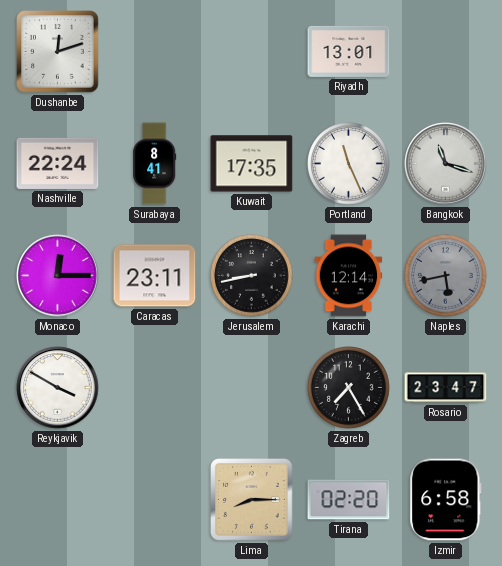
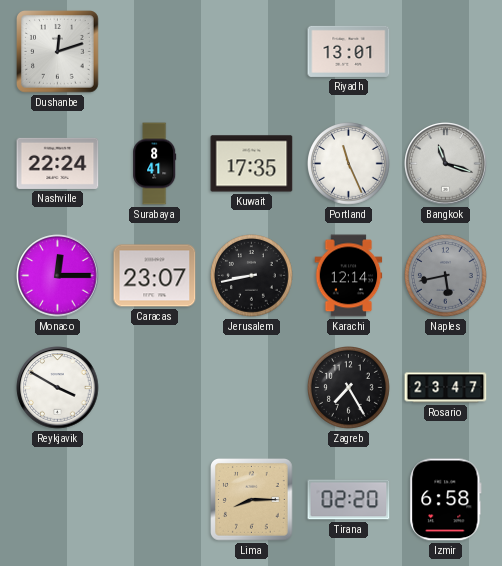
Caracas: 23:11 -> 23:07 (155, 276)
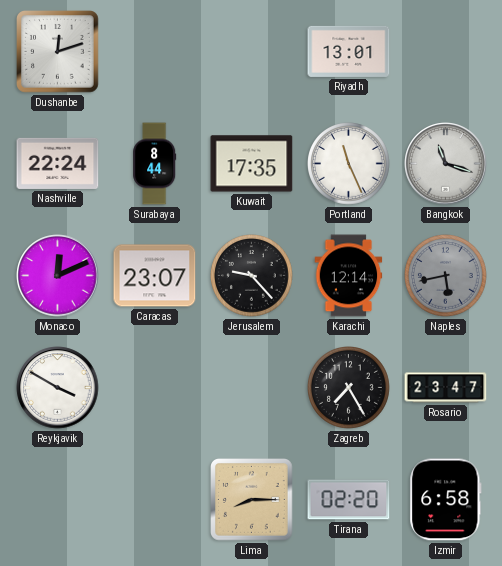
Surabaya: 8:41 -> 8:44 (155, 164)
Monaco: 12:15 -> 12:11 (58, 276)
Jerusalem: 8:43 -> 9:23 (252, 276)
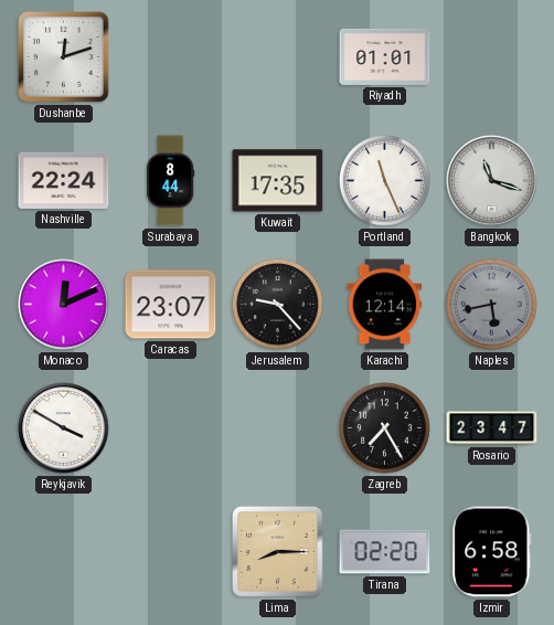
Riyadh: 13:01 -> 01:01 (385, 56)
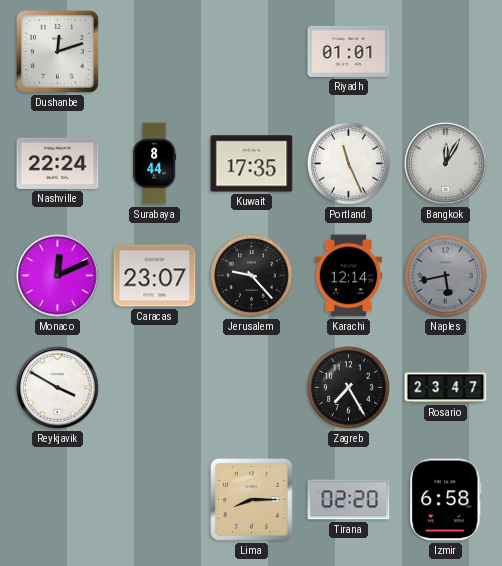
Bangkok: 11:18 -> 12:05 (446, 164)
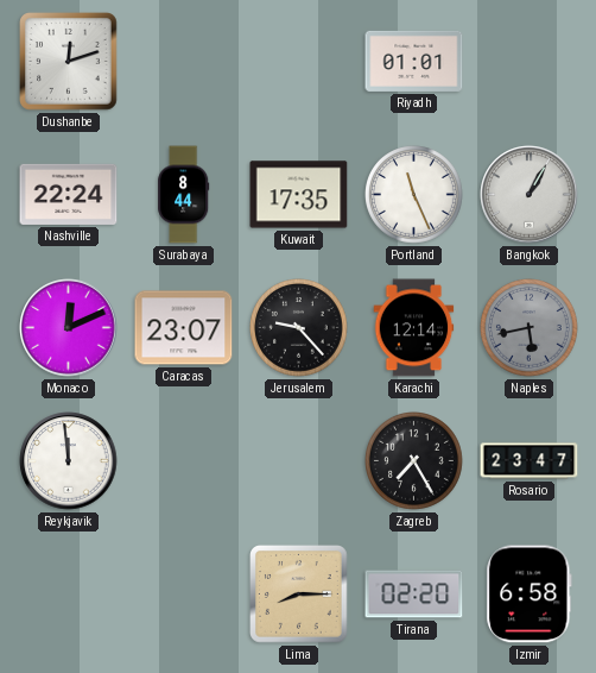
Bangkok: 12:05 -> 1:05 (530, 195)
Reykjavik: 3:50 -> 11:59 (69, 461)
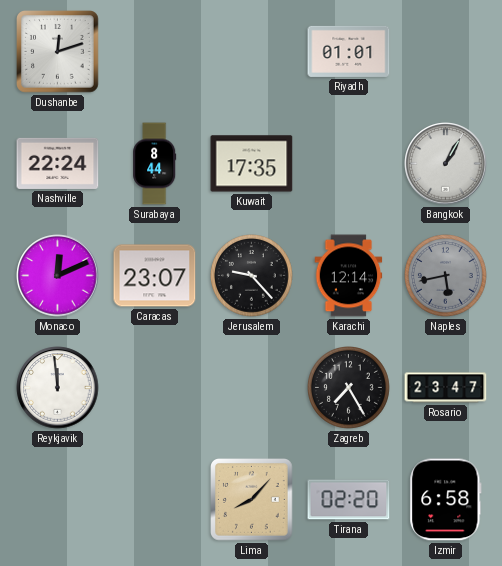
Portland: 11:26 -> none (414, 195)
Lima: 8:15 -> 8:07 (252, 500)
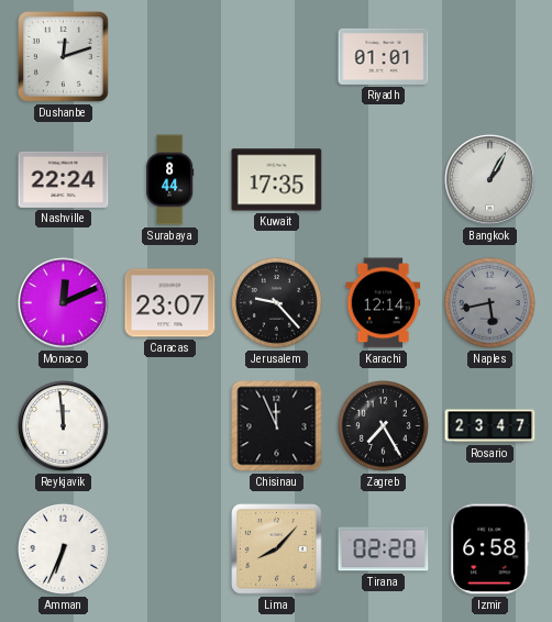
Chisinau: none -> 11:56 (277, 426)
Amman: none -> 6:34 (64, 549)
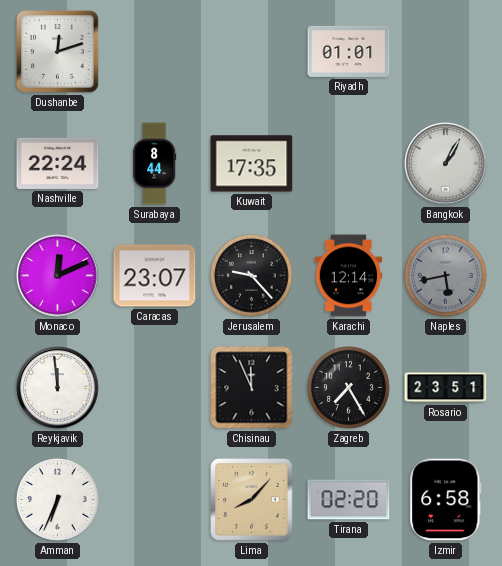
Rosario: 23:47 -> 23:51 (446, 388)
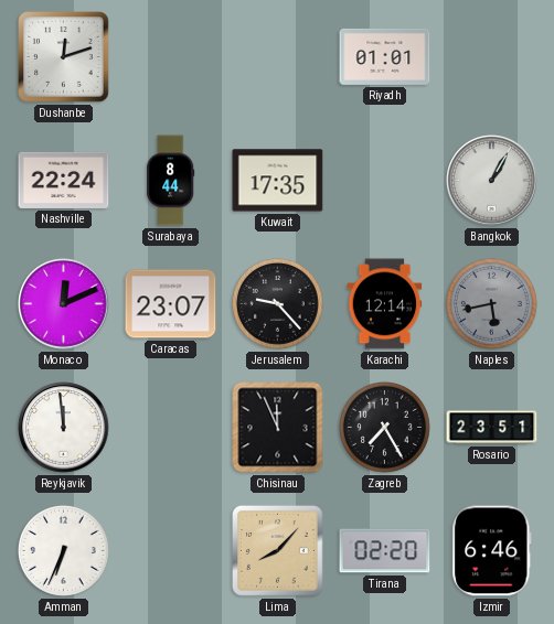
Izmir: 6:58 -> 6:46 (492, 551)
